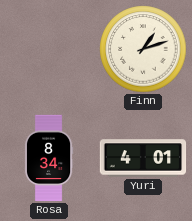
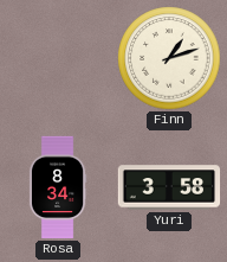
Yuri: 4:01 -> 3:58 (169, 187)
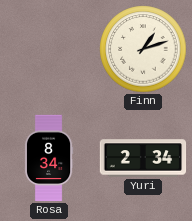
Yuri: 3:58 -> 2:34 (143, 158)
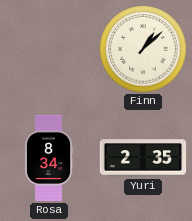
Finn: 1:12 -> 1:08 (143, 49)
Yuri: 2:34 -> 2:35 (143, 158)
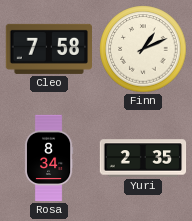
Cleo: none -> 7:58 (48, 49)
Finn: 1:08 -> 1:11 (143, 49)
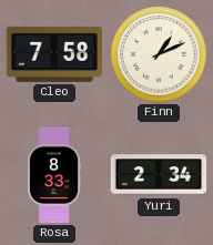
Rosa: 8:34 -> 8:33 (54, 175)
Yuri: 2:35 -> 2:34 (159, 175)
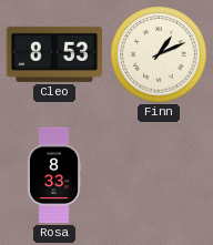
Cleo: 7:58 -> 8:53 (53, 54)
Yuri: 2:34 -> none (159, 175)
